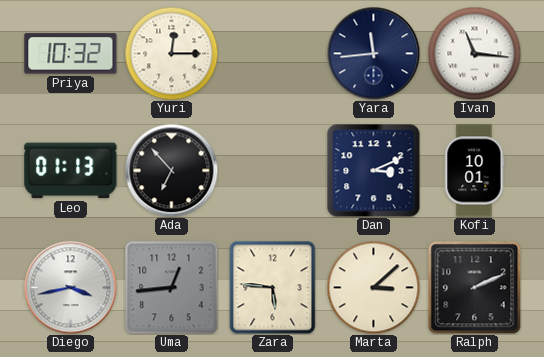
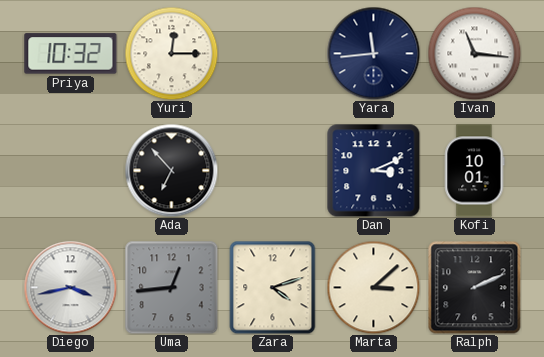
Leo: 01:13 -> none (71, 171)
Zara: 5:46 -> 4:12 (273, 287)
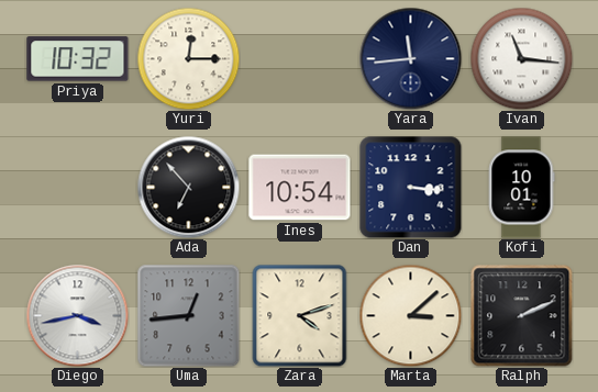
Ines: none -> 10:54 (300, 188)
Dan: 3:11 -> 3:16 (411, 188)
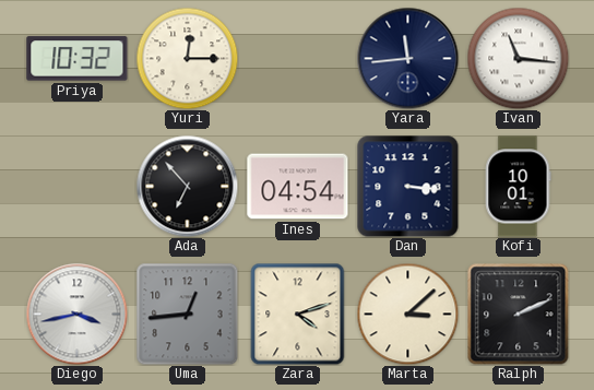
Ines: 10:54 -> 04:54 (298, 187)
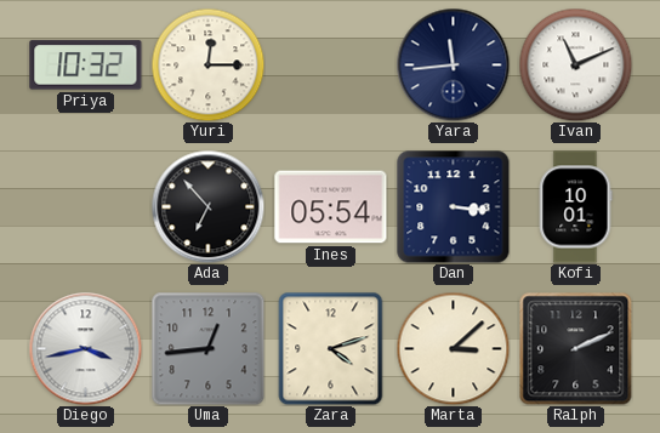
Ivan: 11:16 -> 11:11 (575, 64)
Ines: 04:54 -> 05:54 (331, 207)
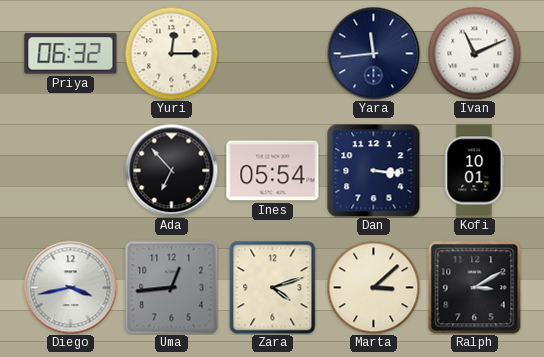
Priya: 10:32 -> 06:32 (71, 54)
Ralph: 2:11 -> 3:10 (474, 287)
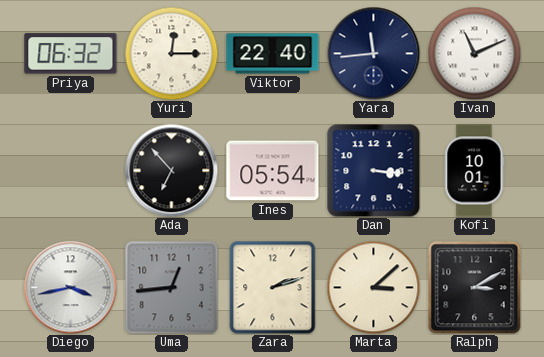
Viktor: none -> 22:40 (273, 54)
Zara: 4:12 -> 2:12 (273, 287)
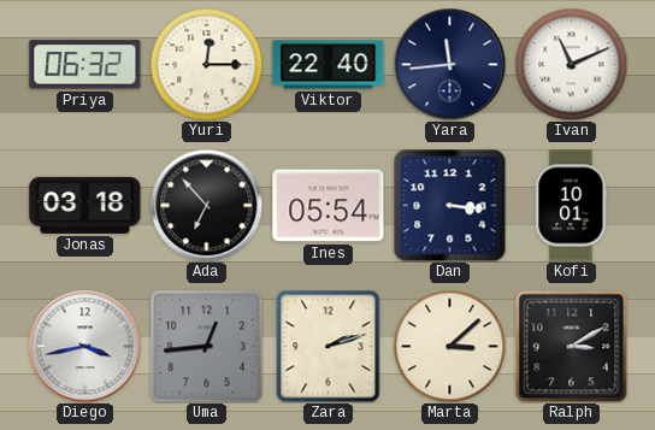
Jonas: none -> 03:18 (85, 205)
